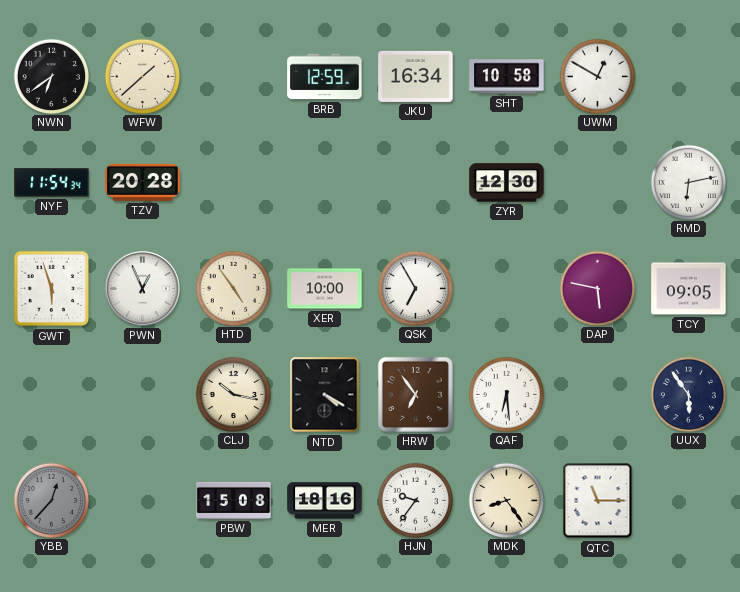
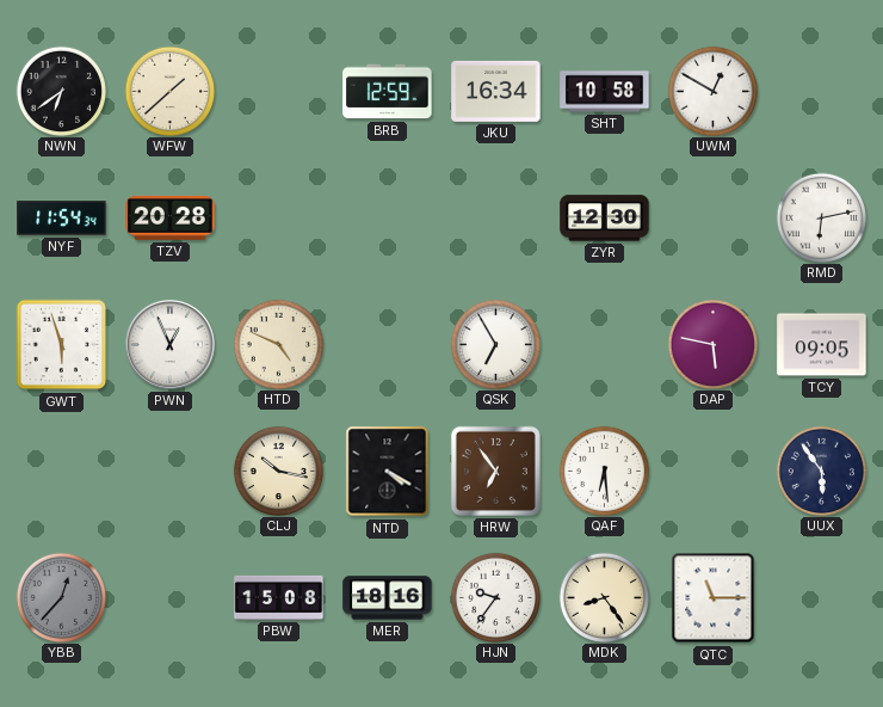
HTD: 4:54 -> 4:49 (278, 344)
XER: 10:00 -> none (325, 289)
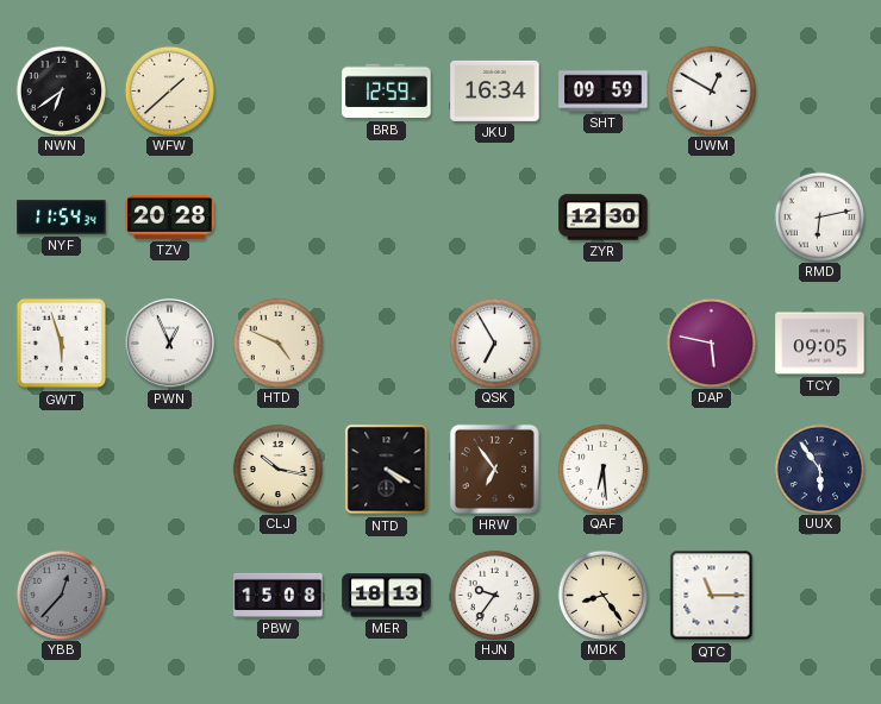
SHT: 10:58 -> 09:59 (604, 92)
MER: 18:16 -> 18:13 (387, 596)
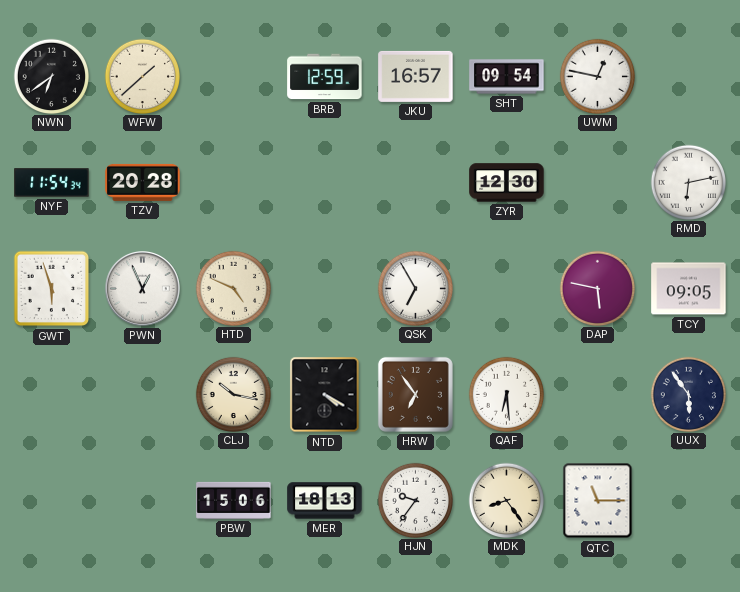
JKU: 16:34 -> 16:57 (416, 76)
SHT: 09:59 -> 09:54 (507, 77)
UWM: 12:50 -> 12:47 (597, 76)
YBB: 12:37 -> none (61, 595)
PBW: 15:08 -> 15:06 (234, 500)
